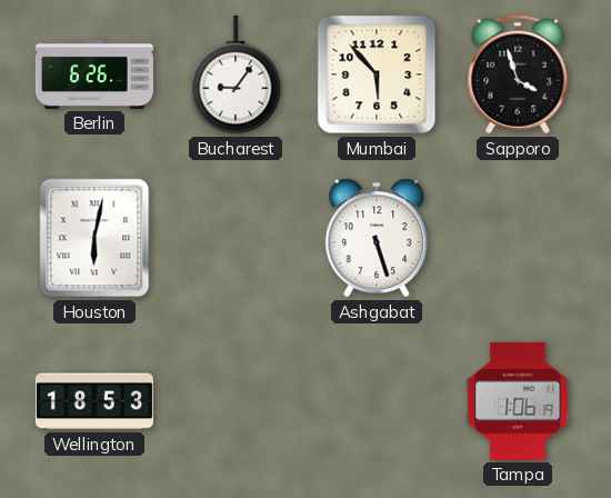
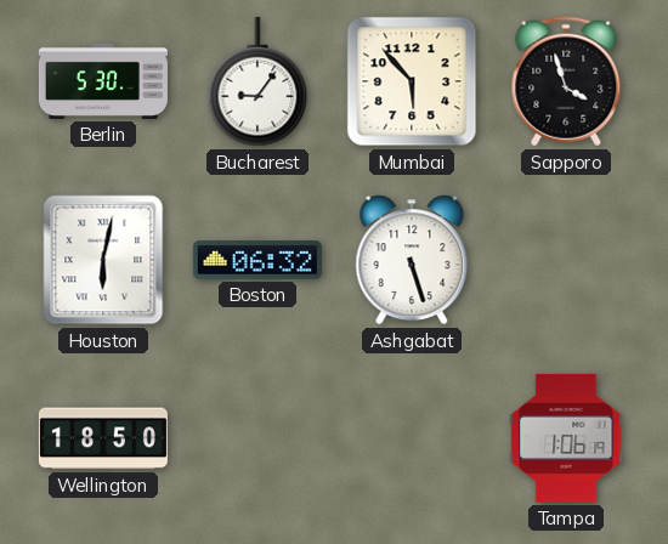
Berlin: 6:26 -> 5:30 (103, 81)
Boston: none -> 06:32 (257, 260)
Wellington: 18:53 -> 18:50 (103, 438)
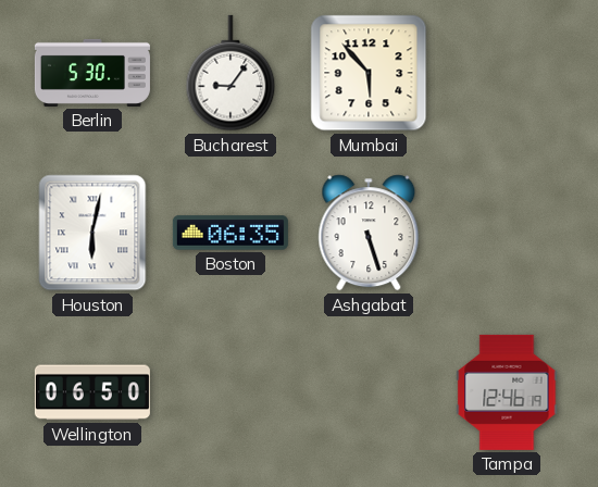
Sapporo: 3:57 -> none (566, 81)
Boston: 06:32 -> 06:35 (231, 233)
Wellington: 18:50 -> 06:50 (92, 392)
Tampa: 1:06 -> 12:46 (507, 392)
